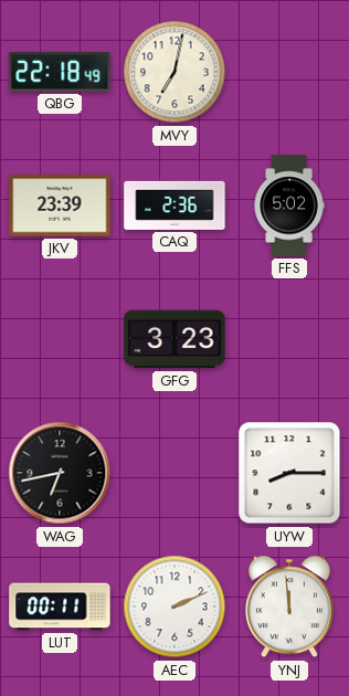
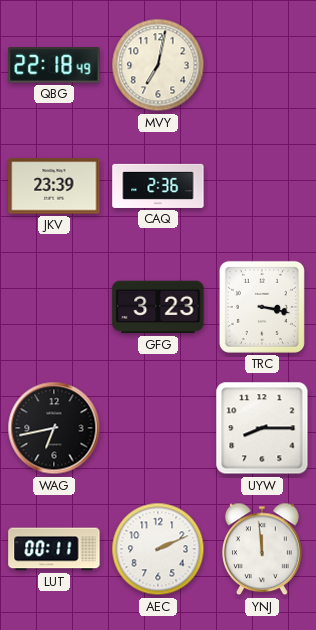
FFS: 5:02 -> none (289, 205)
TRC: none -> 3:17 (262, 307)
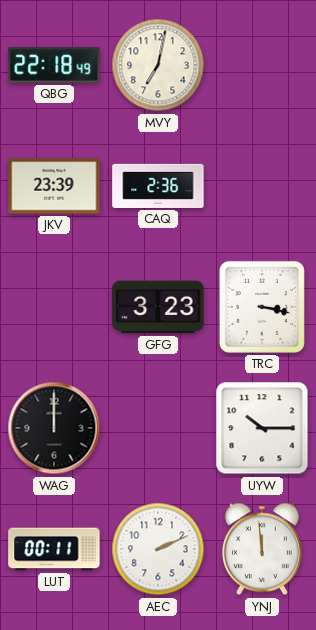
WAG: 6:43 -> 12:00 (54, 428)
UYW: 8:15 -> 10:15 (262, 428)
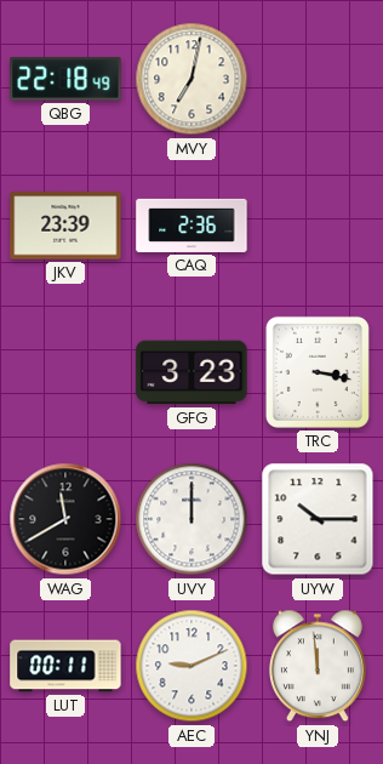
WAG: 12:00 -> 11:40 (65, 519)
UVY: none -> 12:00 (191, 519)
AEC: 2:11 -> 9:11 (191, 666)
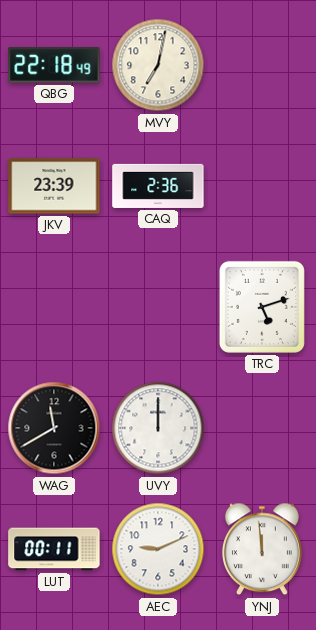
GFG: 3:23 -> none (191, 372)
TRC: 3:17 -> 5:12 (262, 307)
UYW: 10:15 -> none (318, 519)
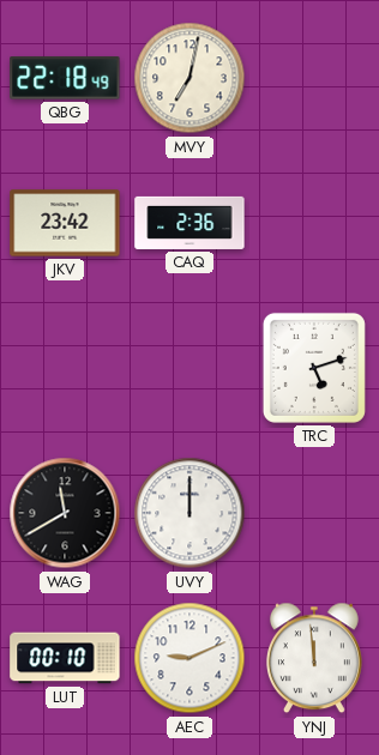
JKV: 23:39 -> 23:42 (65, 223)
LUT: 00:11 -> 00:10 (65, 658)
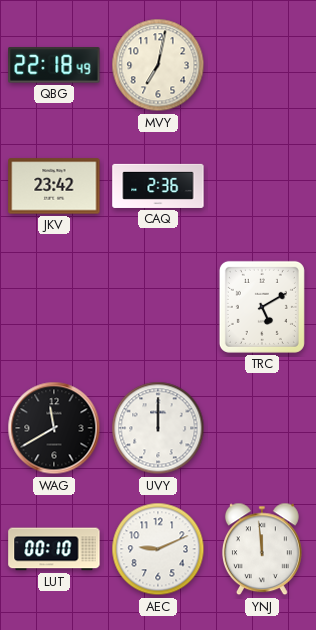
TRC: 5:12 -> 5:10 (262, 307)
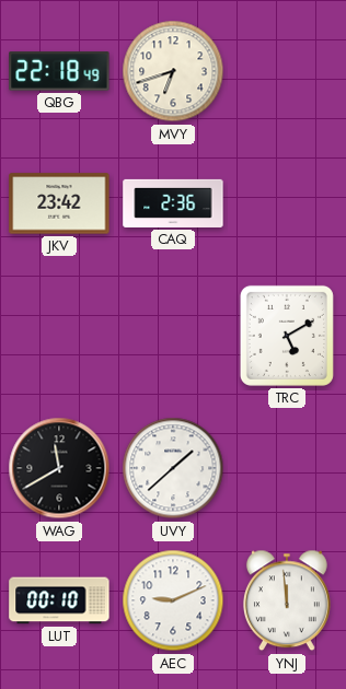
MVY: 7:02 -> 6:42 (173, 71)
UVY: 12:00 -> 1:38 (173, 468)
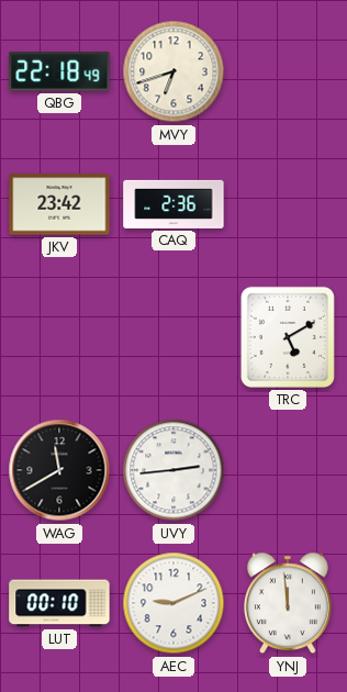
UVY: 1:38 -> 2:44 (173, 470)
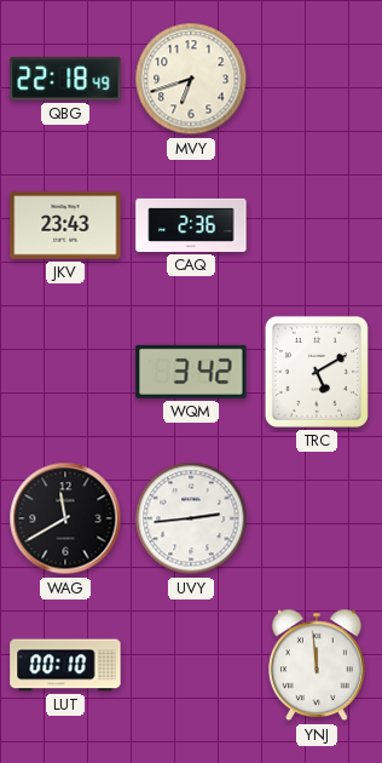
JKV: 23:42 -> 23:43 (65, 225)
WQM: none -> 3:42 (191, 372)
AEC: 9:11 -> none (173, 603)
